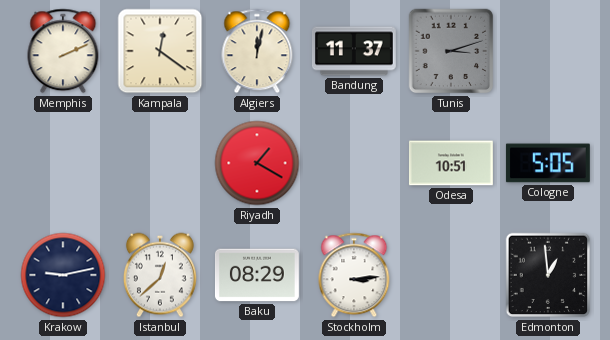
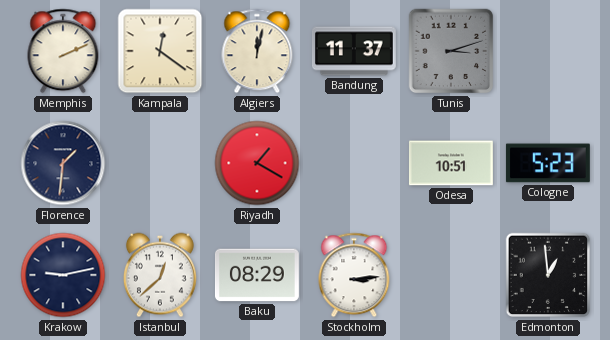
Florence: none -> 1:31 (63, 163)
Cologne: 5:05 -> 5:23 (548, 163)
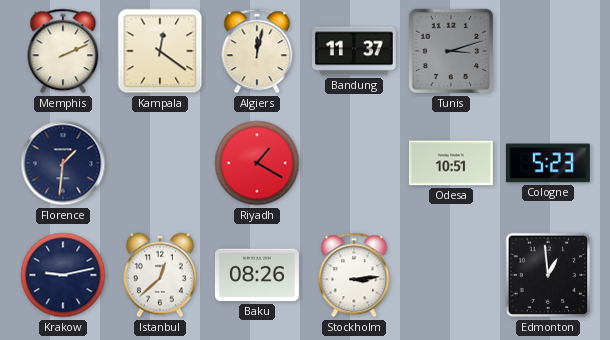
Baku: 08:29 -> 08:26 (257, 275)
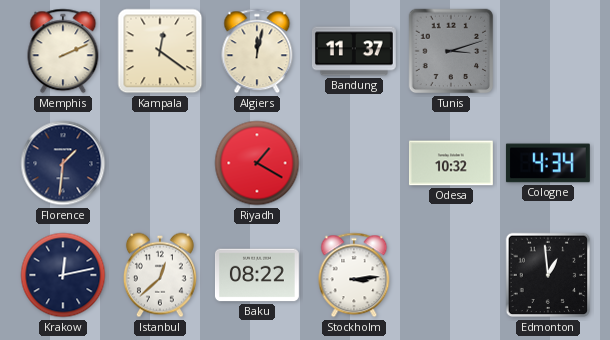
Odesa: 10:51 -> 10:32 (451, 163)
Cologne: 5:23 -> 4:34 (548, 163)
Krakow: 9:13 -> 12:13 (63, 275)
Baku: 08:26 -> 08:22 (257, 275)
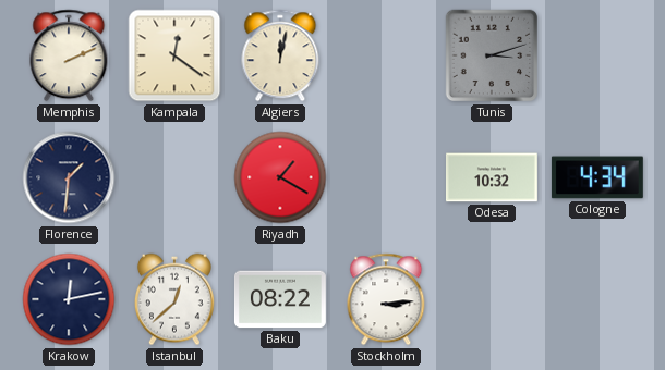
Bandung: 11:37 -> none (354, 51)
Edmonton: 12:59 -> none (548, 275)
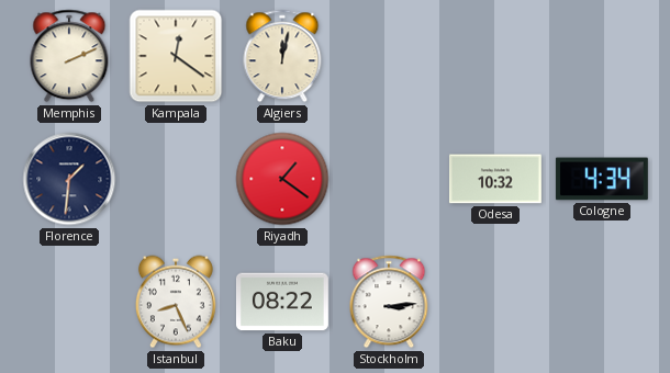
Tunis: 3:12 -> none (492, 55)
Riyadh: 1:20 -> 1:21 (282, 179)
Krakow: 12:13 -> none (69, 299)
Istanbul: 12:38 -> 8:26 (176, 302)
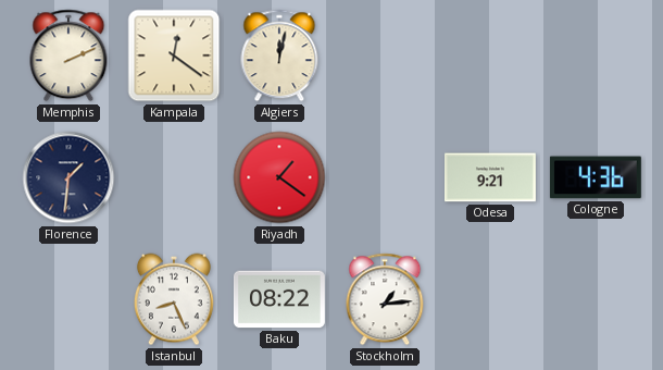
Odesa: 10:32 -> 9:21 (490, 177)
Cologne: 4:34 -> 4:36 (596, 177)
Stockholm: 3:14 -> 1:14 (385, 299)
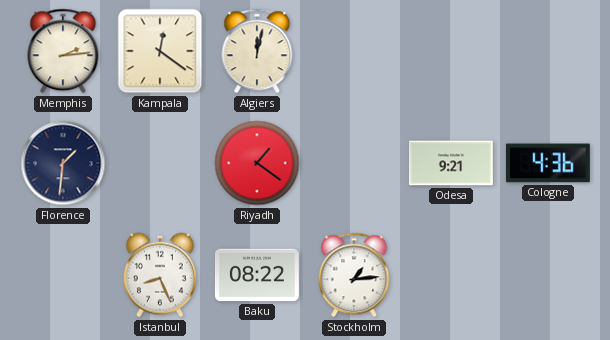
Memphis: 2:11 -> 2:14 (63, 51)
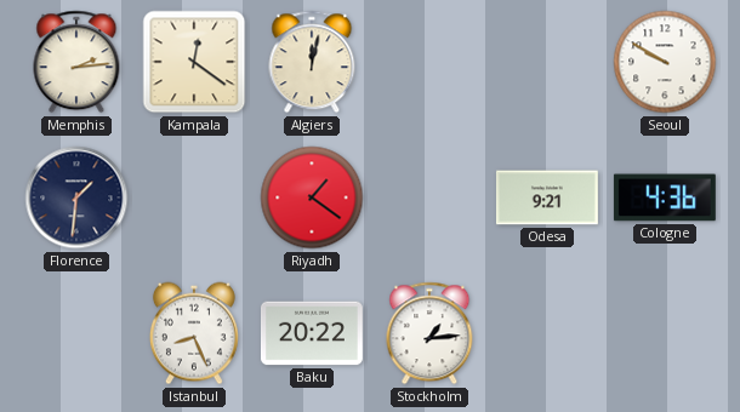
Seoul: none -> 9:50 (665, 62)
Baku: 08:22 -> 20:22 (312, 333)
